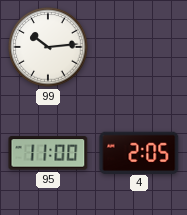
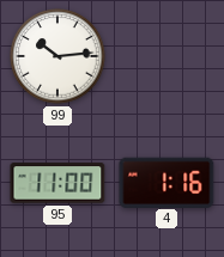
4: 2:05 -> 1:16 (167, 182)
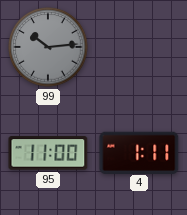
99 dial: white -> grey (48, 47)
4: 1:16 -> 1:11 (139, 152)
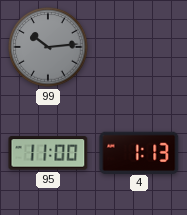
4: 1:11 -> 1:13 (139, 152)
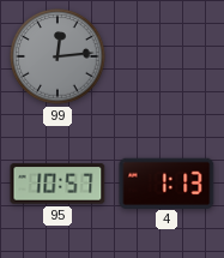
99: 10:14 -> 12:14 (57, 56)
95: 11:00 -> 10:57 (57, 184)
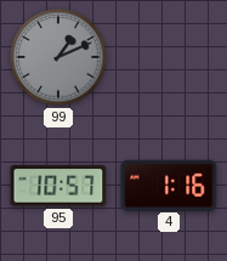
99: 12:14 -> 1:11 (58, 57)
4: 1:13 -> 1:16 (169, 185)
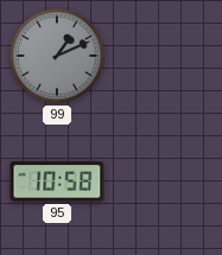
95: 10:57 -> 10:58 (57, 181)
4: 1:16 -> none (169, 185)
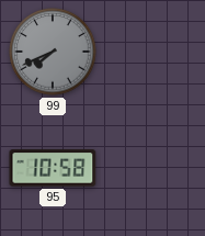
99: 1:11 -> 7:41 (53, 52)
